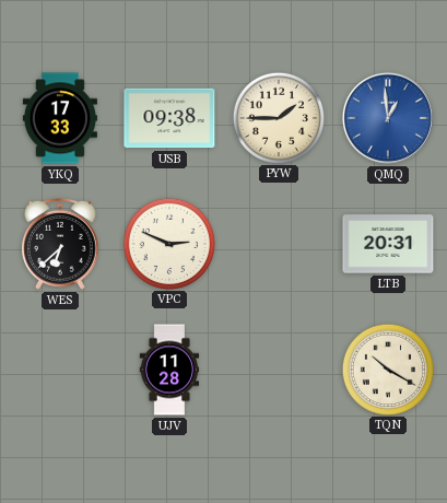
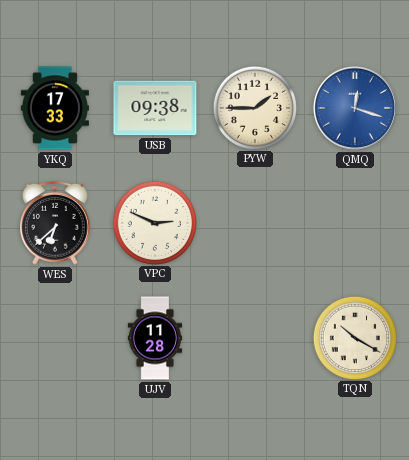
QMQ: 12:59 -> 12:18 (355, 108)
LTB: 20:31 -> none (388, 244)
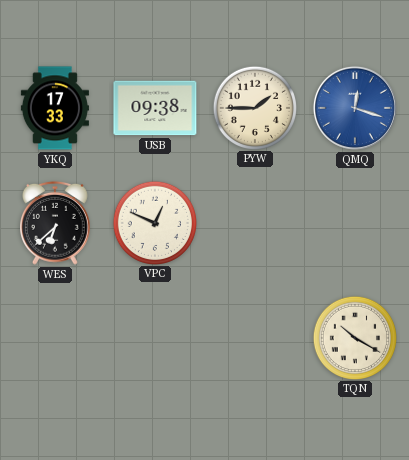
VPC: 2:49 -> 12:49 (154, 222)
UJV: 11:28 -> none (155, 338)
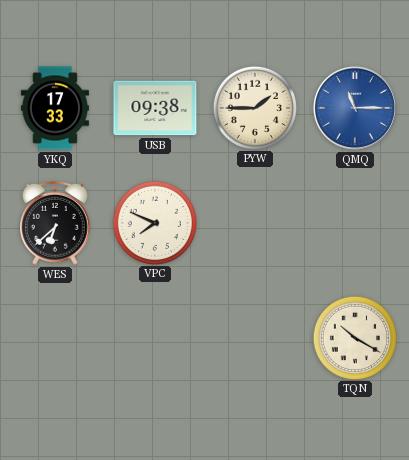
QMQ: 12:18 -> 11:15 (355, 108)
VPC: 12:49 -> 7:49 (154, 222)
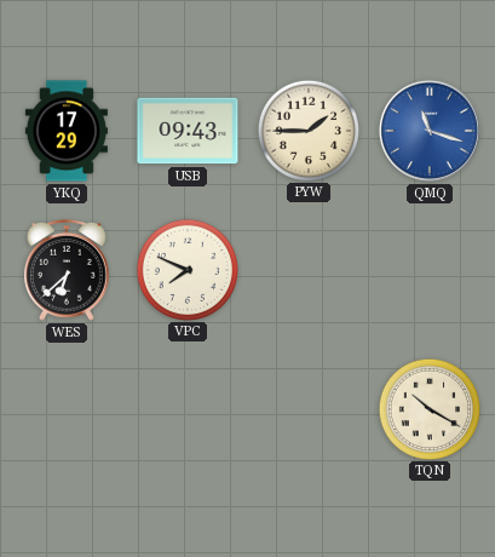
YKQ: 17:33 -> 17:29 (67, 131)
USB: 09:38 -> 09:43 (188, 131)
QMQ: 11:15 -> 11:18 (430, 131)
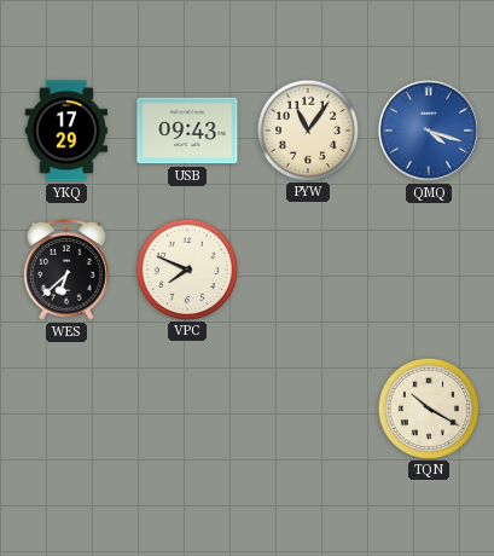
PYW: 1:45 -> 11:06 (307, 129)
QMQ: 11:18 -> 4:18 (429, 131)
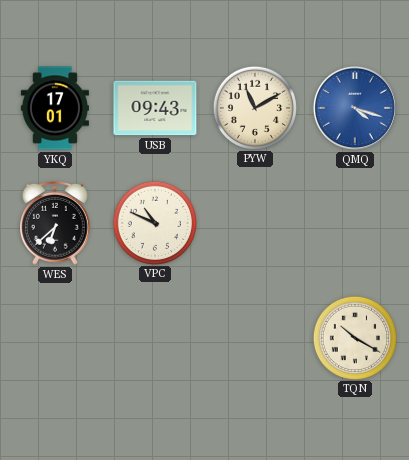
YKQ: 17:29 -> 17:01 (55, 108)
PYW: 11:06 -> 11:10 (254, 107)
VPC: 7:49 -> 10:49 (154, 222)
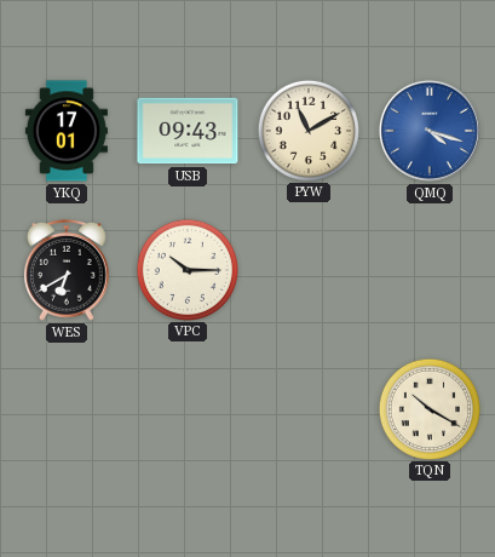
WES: 6:38 -> 6:40 (68, 270)
VPC: 10:49 -> 10:15 (186, 269)
